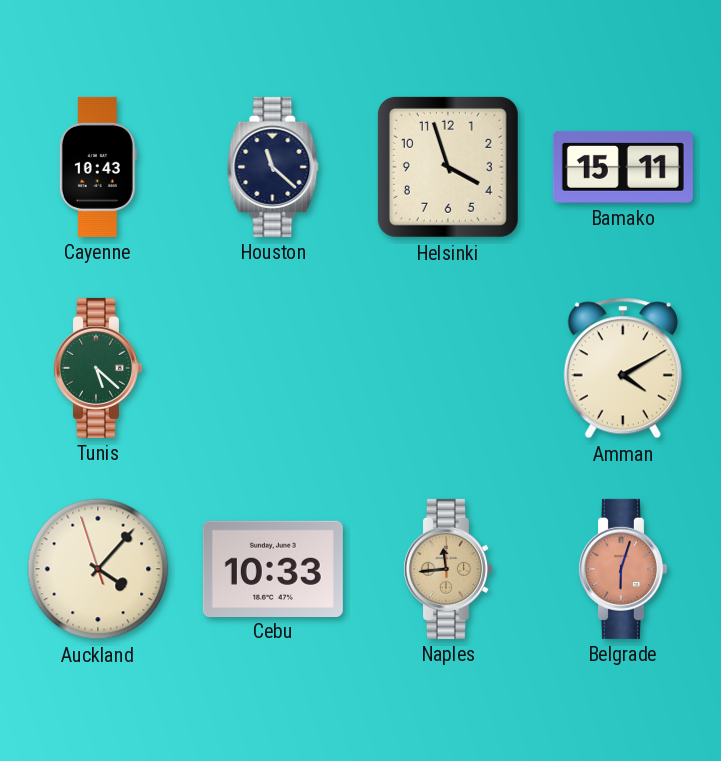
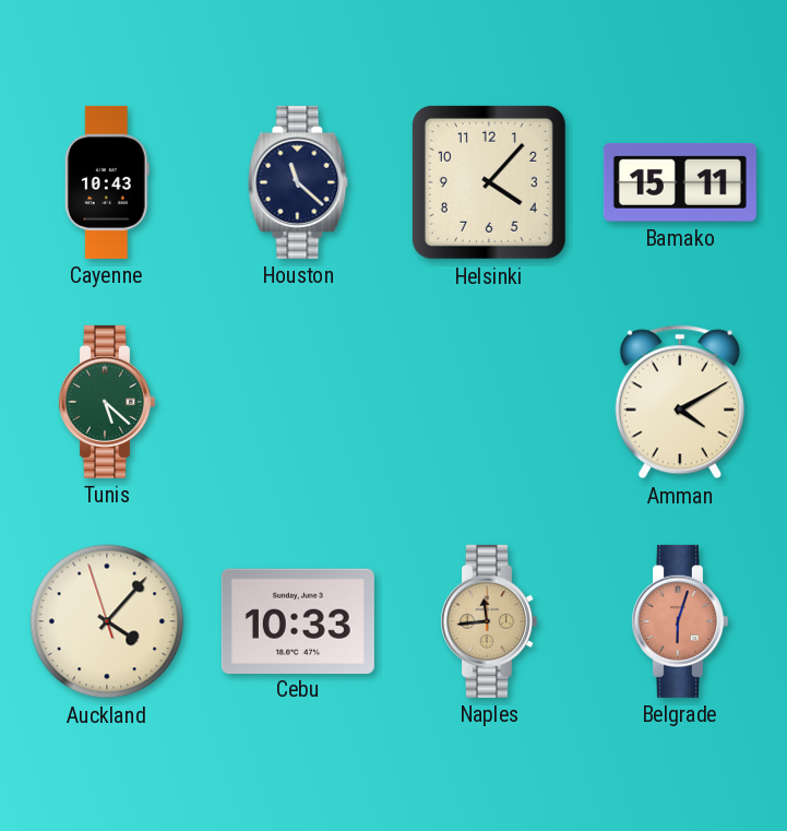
Helsinki: 3:57 -> 4:07 (489, 182)
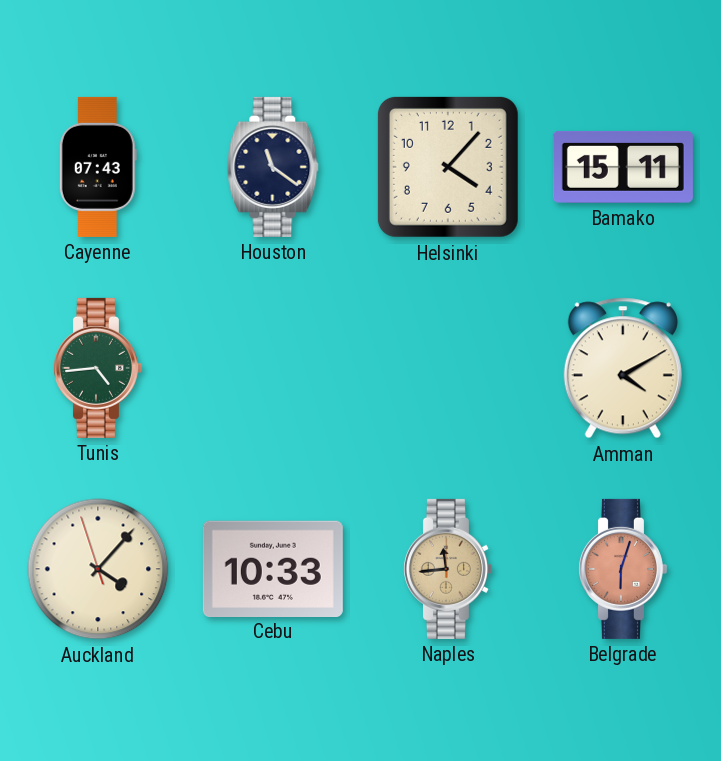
Cayenne: 10:43 -> 07:43 (98, 167)
Houston: 11:22 -> 11:21 (273, 167)
Tunis: 5:22 -> 4:44 (97, 368)
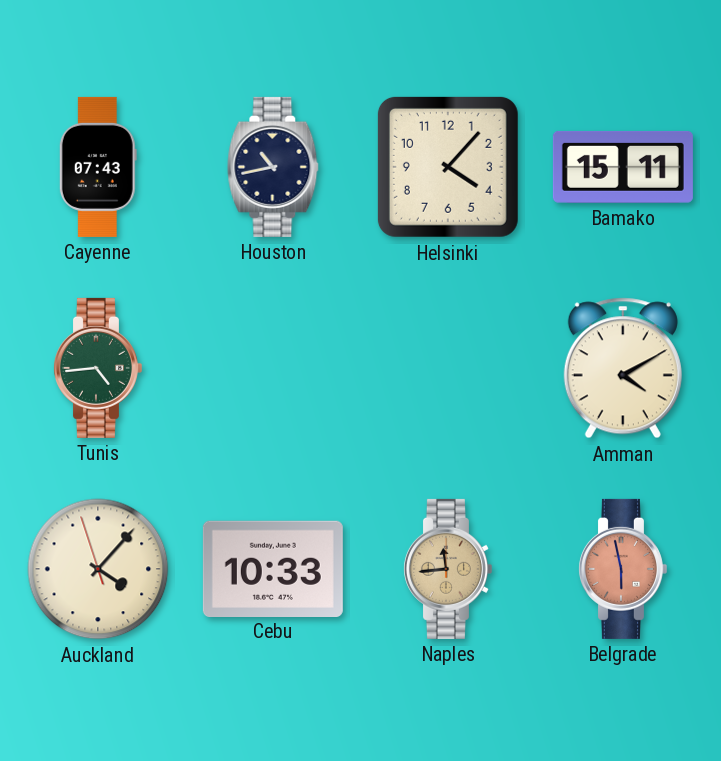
Houston: 11:21 -> 10:43 (273, 167)
Belgrade: 6:03 -> 5:58 (622, 569)
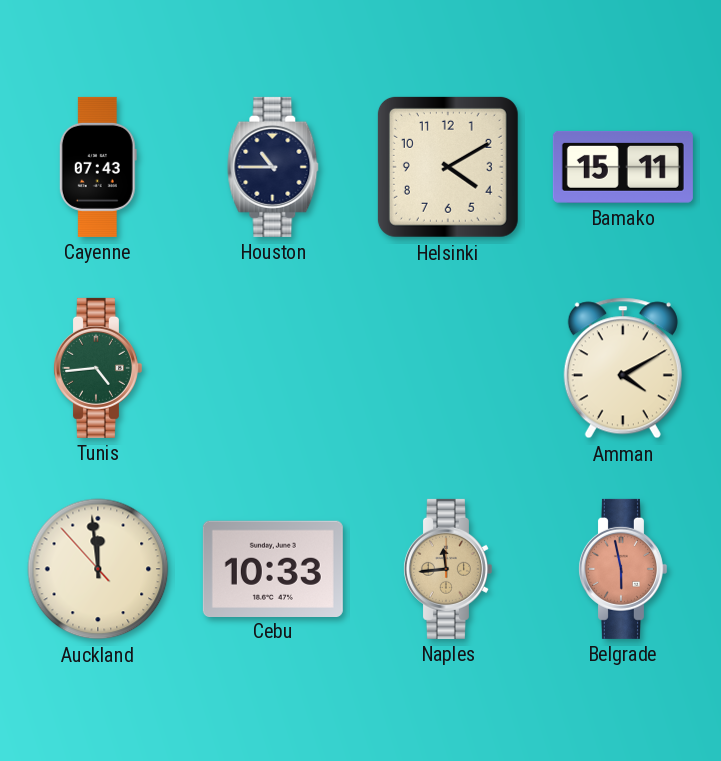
Houston: 10:43 -> 10:45 (273, 167)
Helsinki: 4:07 -> 4:10 (448, 167)
Auckland: 4:06 -> 11:58 (98, 569)
